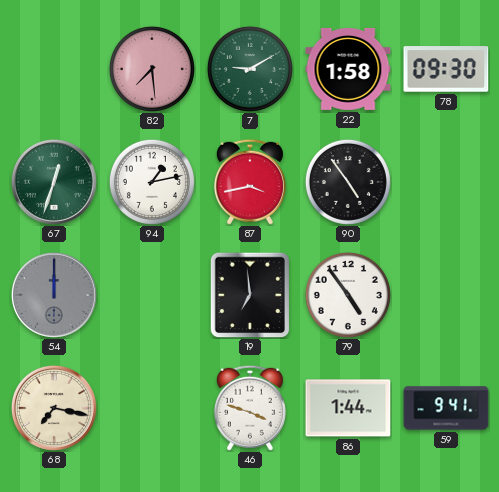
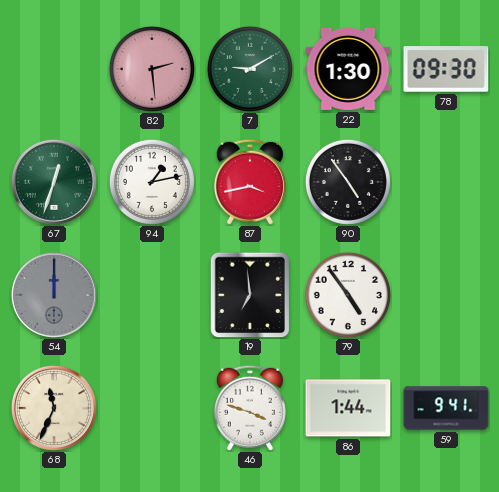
82: 7:29 -> 2:29 (152, 69)
22: 1:58 -> 1:30 (348, 69)
68: 7:17 -> 11:34 (54, 408)
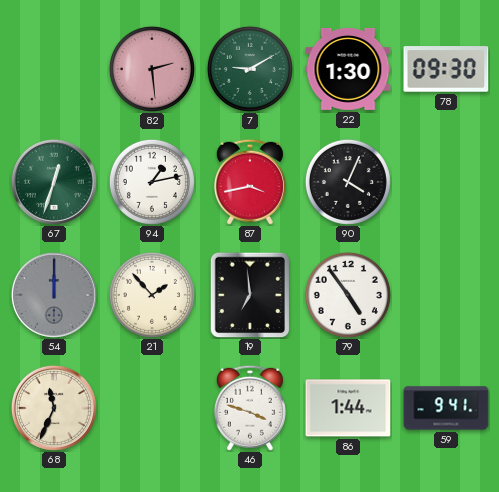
90: 4:54 -> 4:04 (348, 182)
21: none -> 1:53 (152, 295)
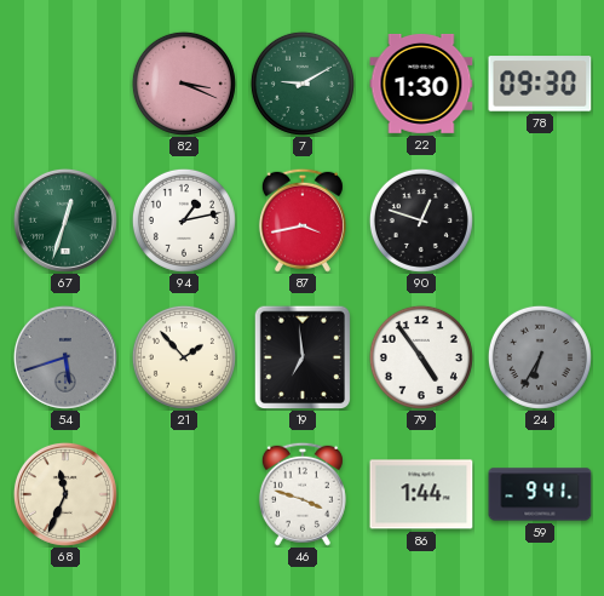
82: 2:29 -> 3:19 (184, 84)
90: 4:04 -> 12:48 (421, 220)
54: 12:00 -> 5:42 (65, 357)
24: none -> 6:35 (540, 357)
